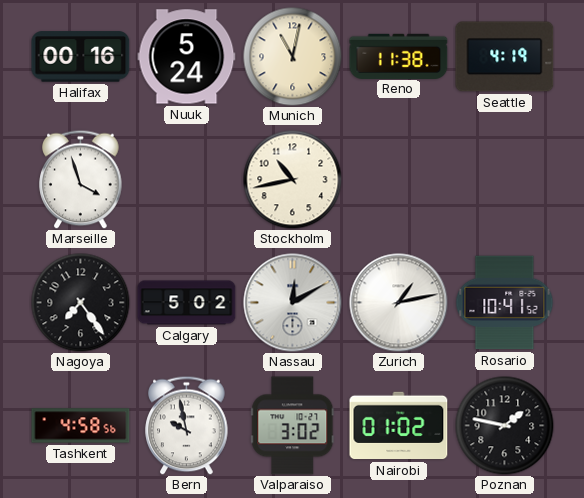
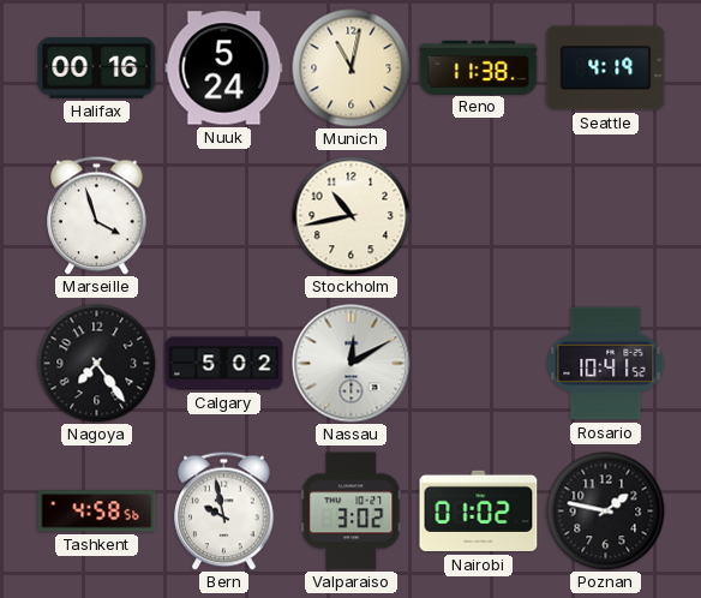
Zurich: 1:13 -> none (399, 303)
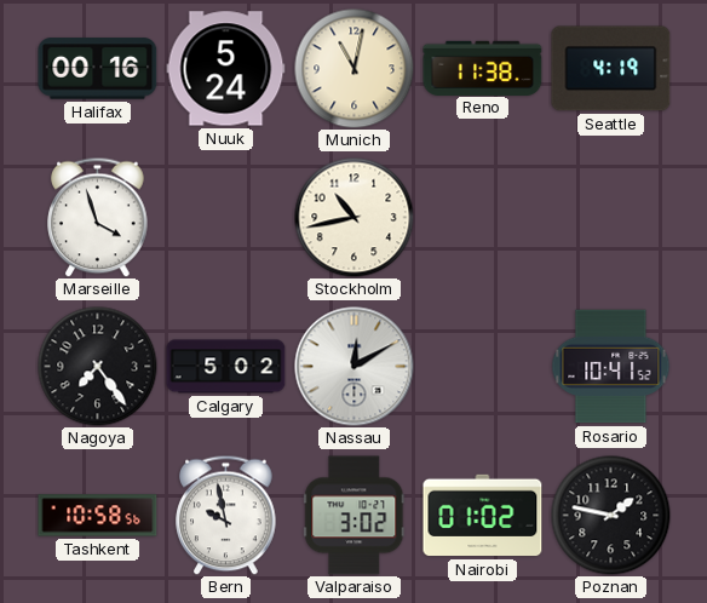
Tashkent: 4:58 -> 10:58 (98, 516)
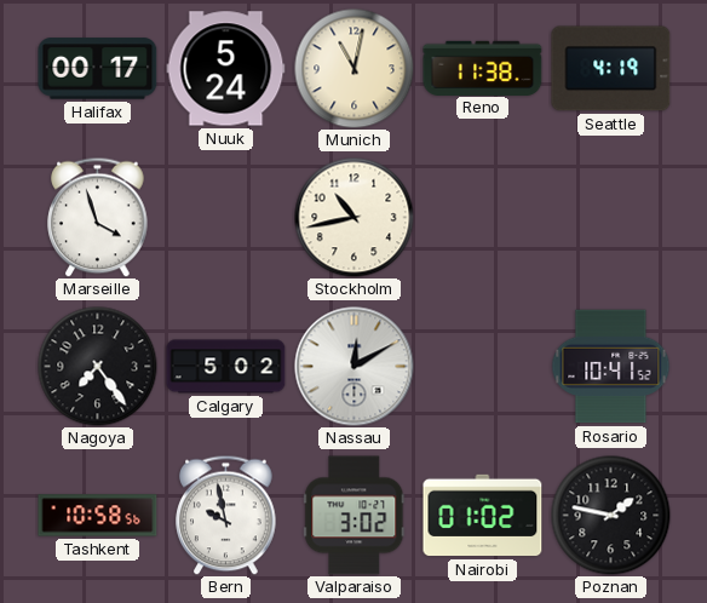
Halifax: 00:16 -> 00:17 (98, 69)
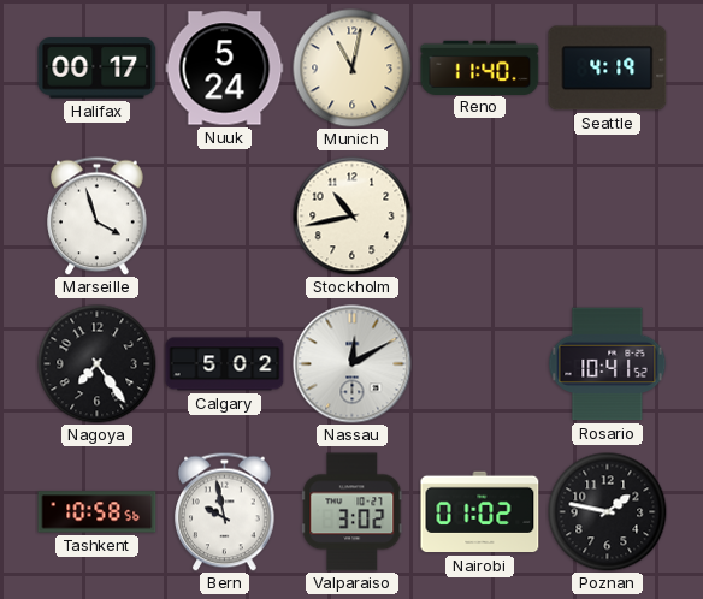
Reno: 11:38 -> 11:40 (480, 67)
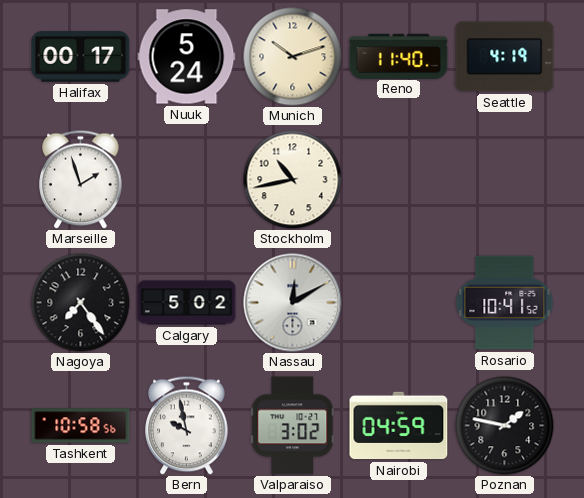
Munich: 11:02 -> 10:12 (293, 57)
Marseille: 3:57 -> 1:57 (81, 179)
Nairobi: 01:02 -> 04:59 (399, 426)
